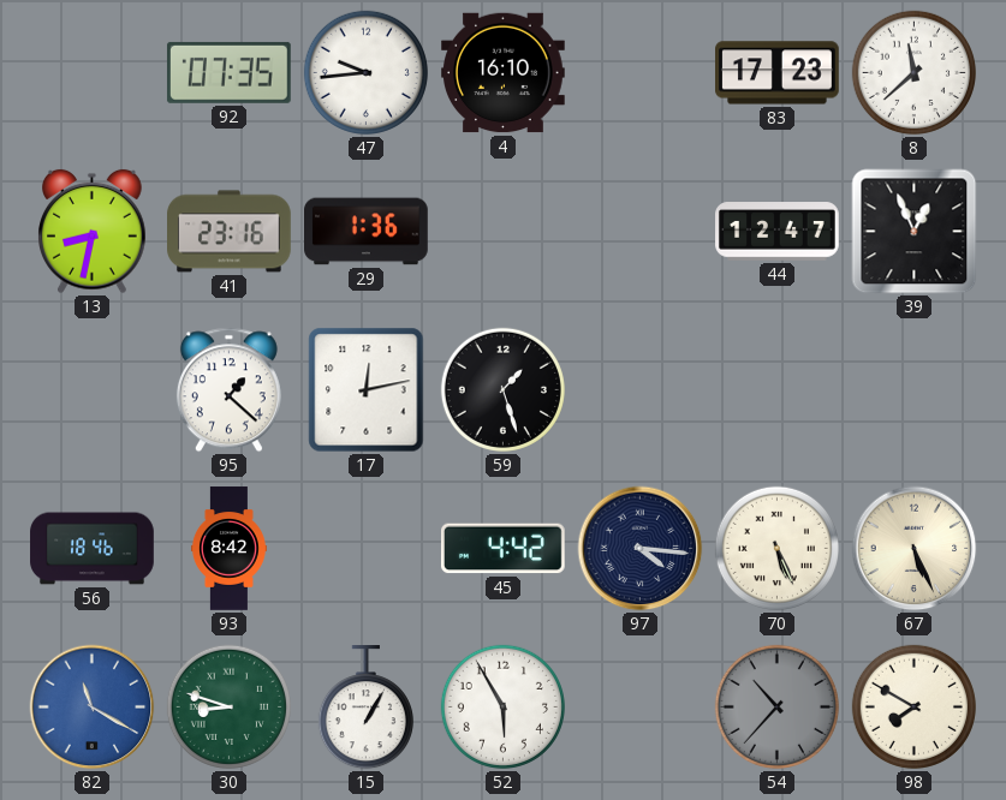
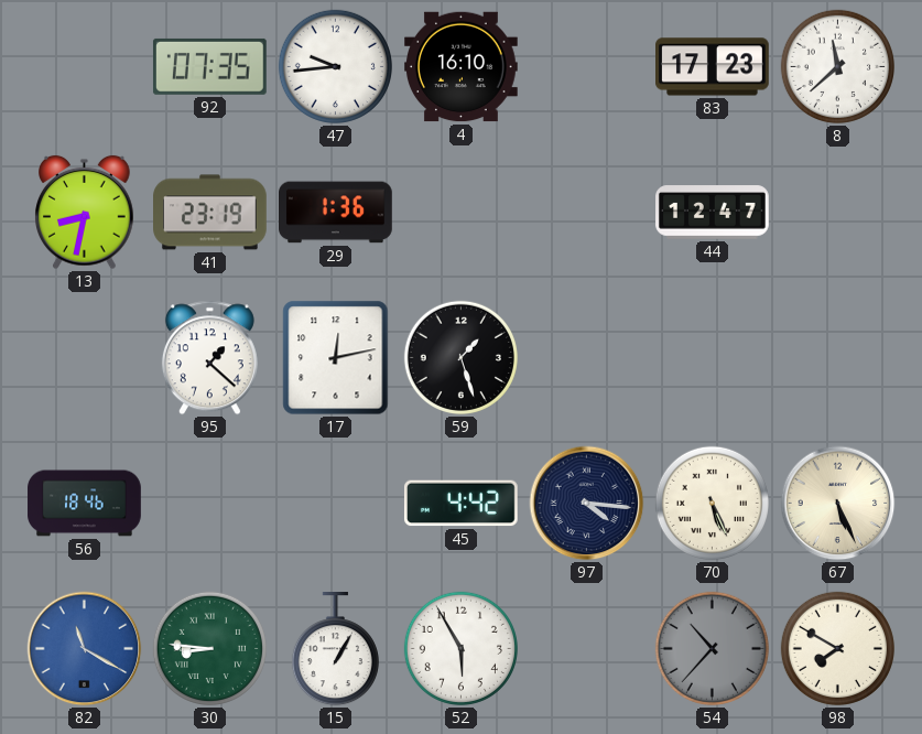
41: 23:16 -> 23:19 (210, 213)
39: 12:56 -> none (915, 232)
93: 8:42 -> none (228, 549)
30: 8:48 -> 8:46 (209, 648)
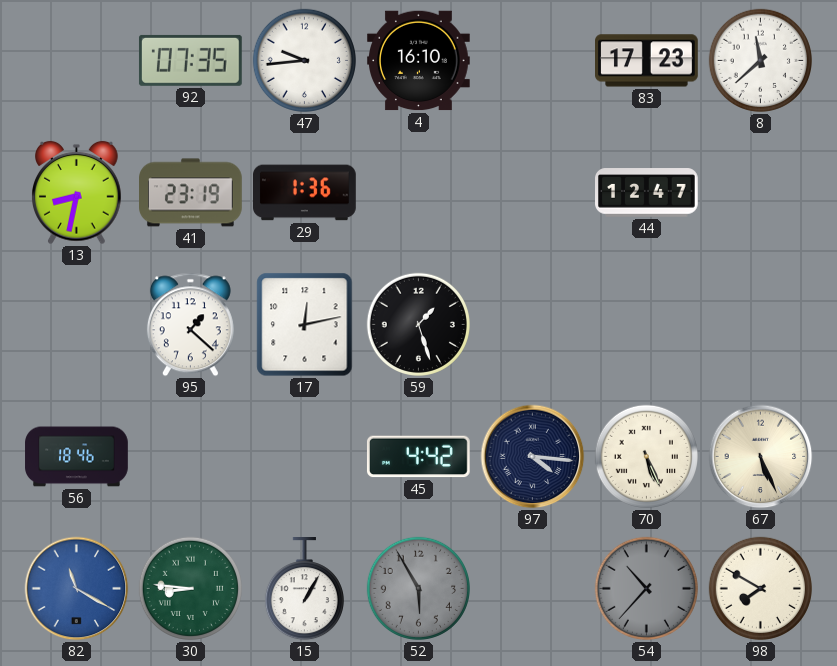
52 dial: white -> grey (418, 588)
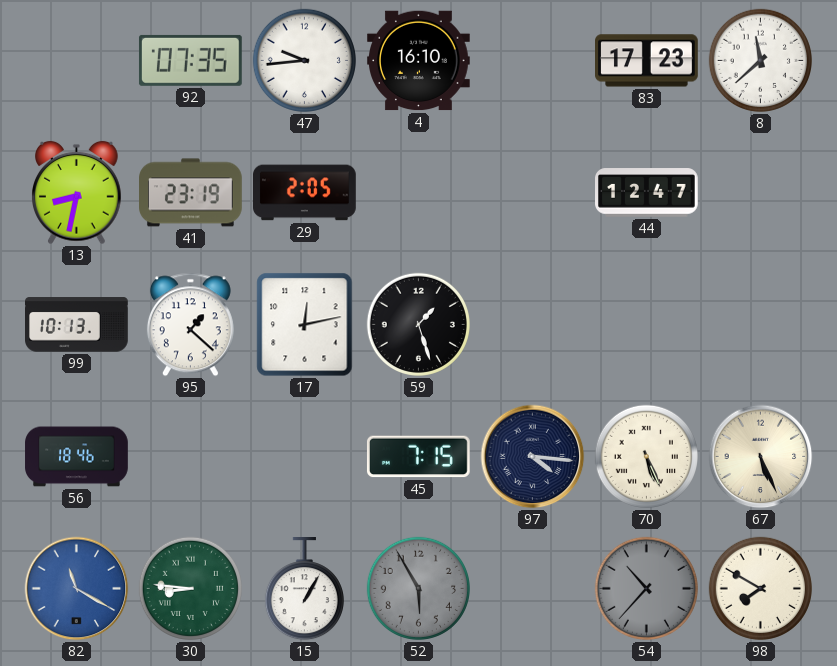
29: 1:36 -> 2:05 (305, 193)
99: none -> 10:13 (77, 325)
45: 4:42 -> 7:15 (418, 457)
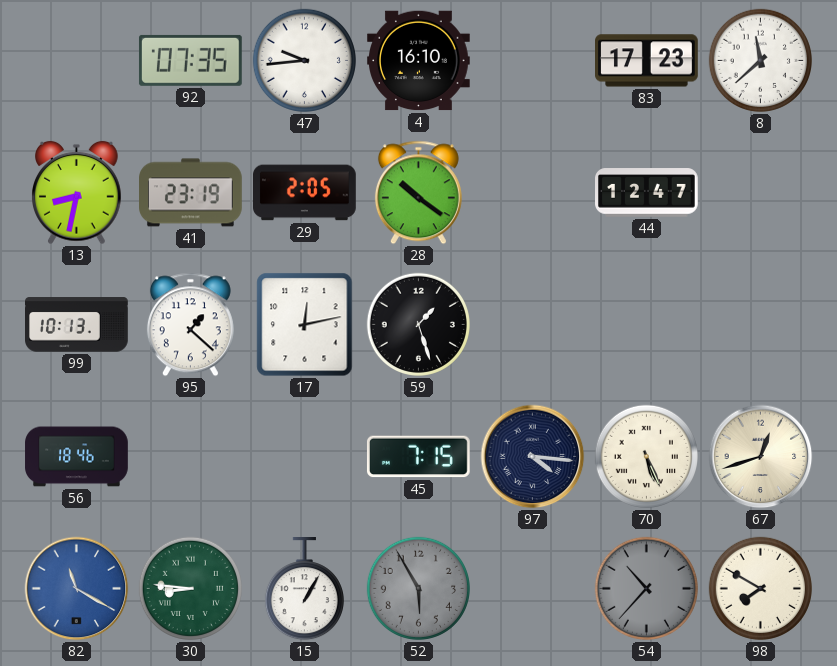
28: none -> 10:21 (418, 193)
67: 5:26 -> 12:42 (761, 457)
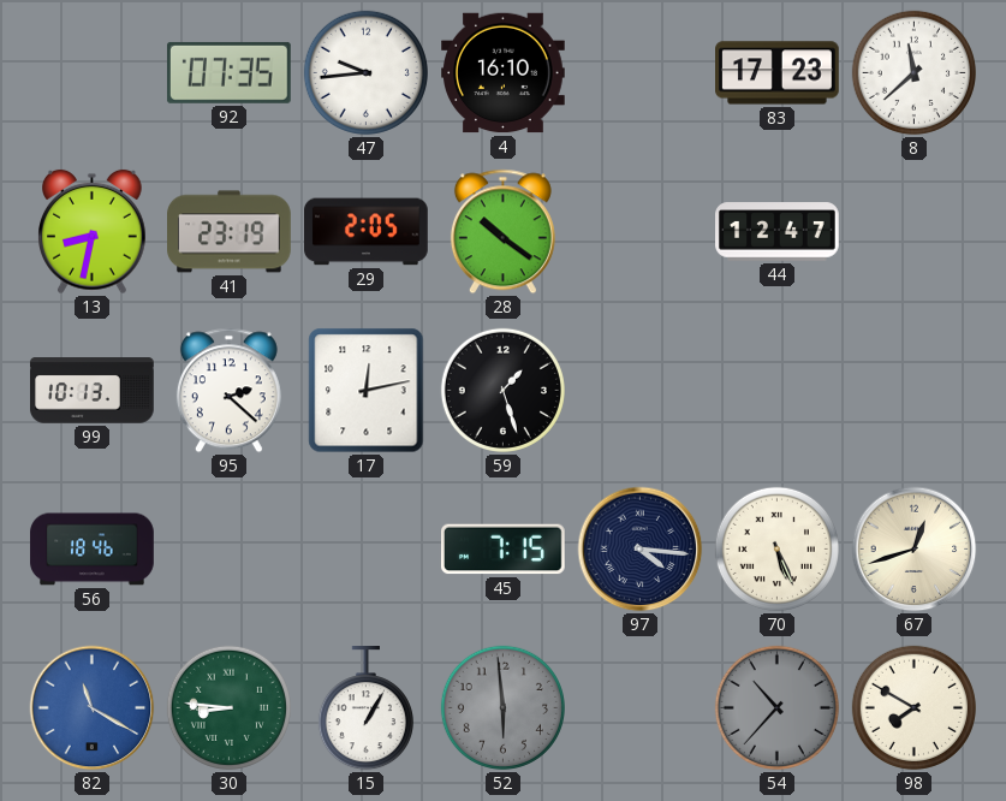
95: 1:22 -> 2:22 (228, 391)
52: 5:55 -> 5:59 (502, 707)
